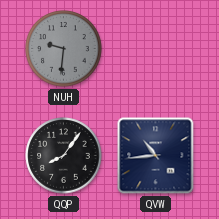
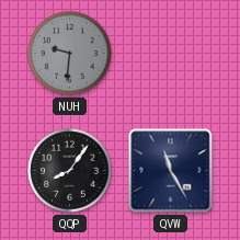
QVW: 10:44 -> 11:25 (171, 171)
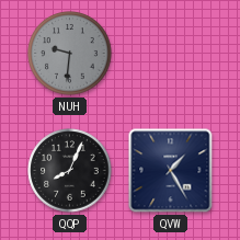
QQP: 8:06 -> 8:04 (70, 171)
QVW: 11:25 -> 1:25 (171, 171)
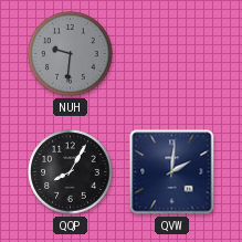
QQP: 8:04 -> 8:05 (71, 172)
QVW: 1:25 -> 2:01 (172, 172)
